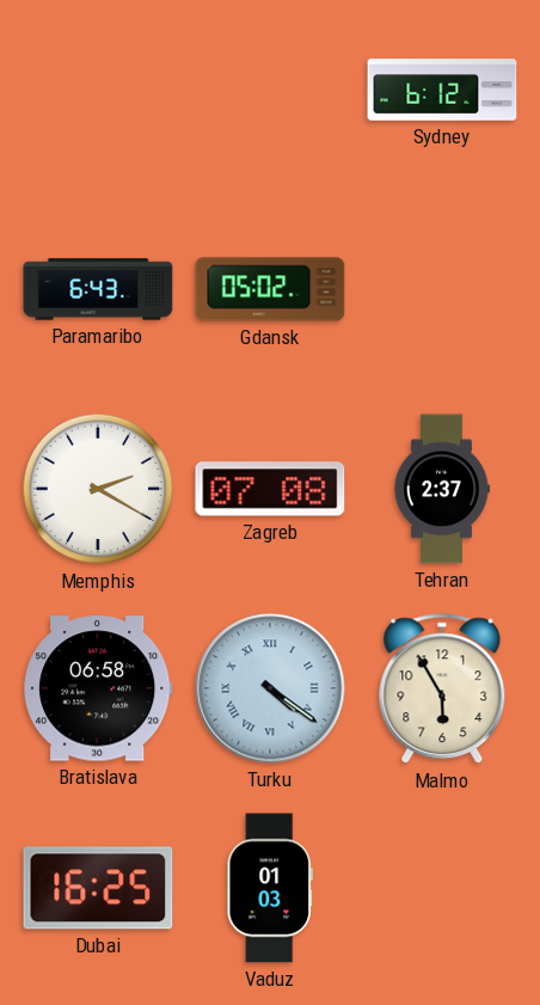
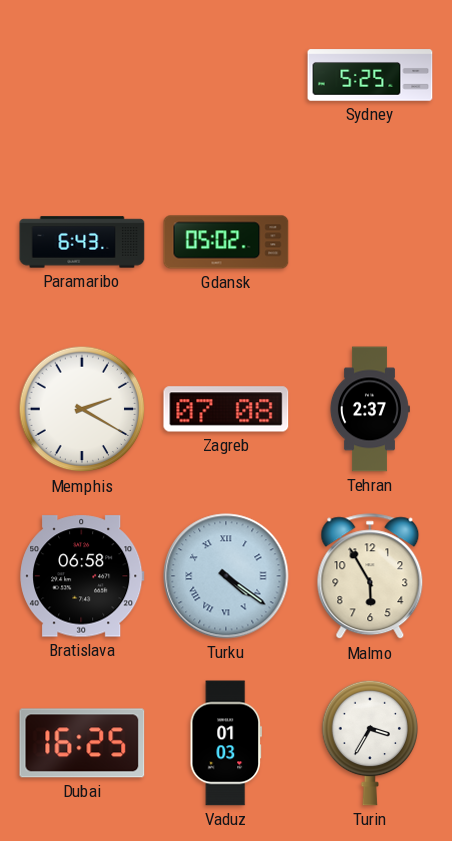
Sydney: 6:12 -> 5:25 (370, 75)
Turin: none -> 3:35 (370, 743)
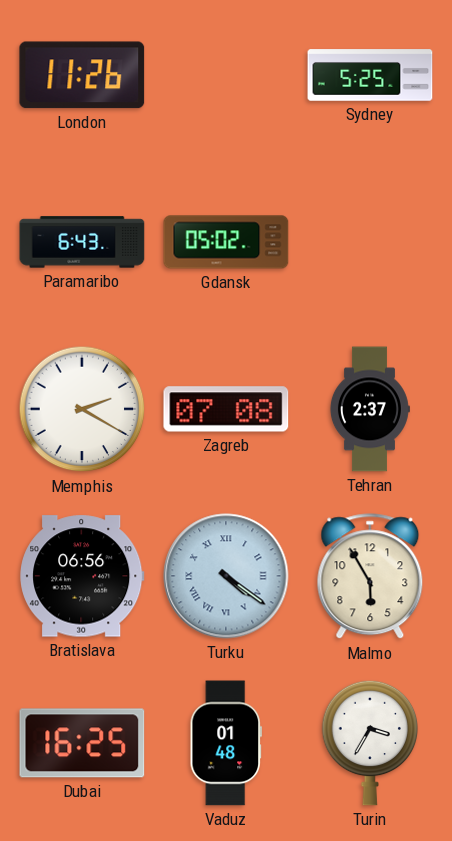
London: none -> 11:26 (82, 75)
Bratislava: 06:58 -> 06:56 (82, 576)
Vaduz: 01:03 -> 01:48 (225, 743)
